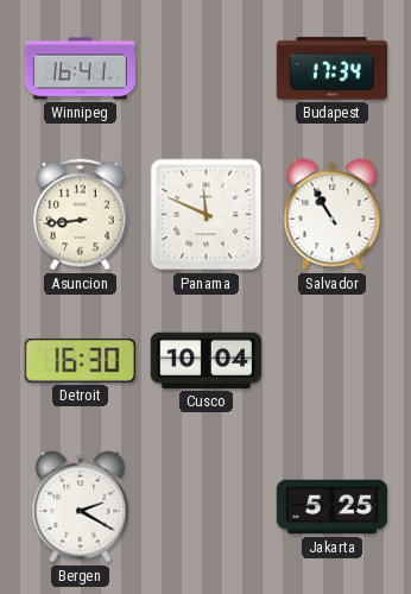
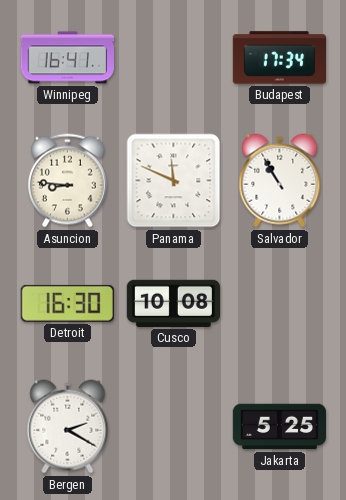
Asuncion: 8:44 -> 8:46 (68, 181)
Cusco: 10:04 -> 10:08 (173, 303)
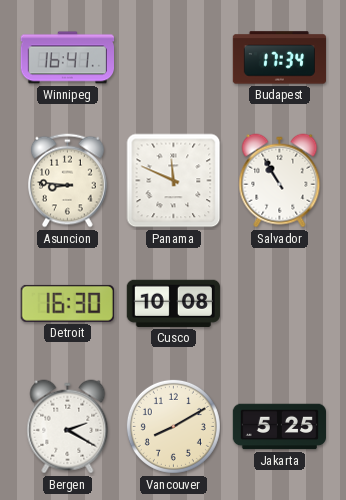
Vancouver: none -> 8:10 (173, 426)
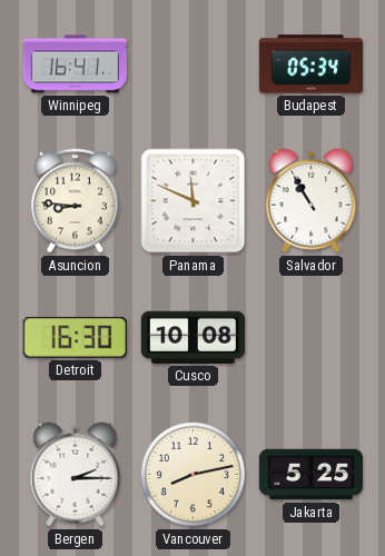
Budapest: 17:34 -> 05:34 (310, 64)
Bergen: 2:20 -> 2:15 (76, 475)
Vancouver: 8:10 -> 8:13 (192, 474)
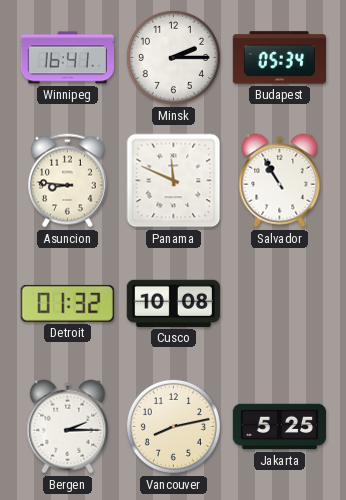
Minsk: none -> 2:15 (173, 57)
Detroit: 16:30 -> 01:32 (67, 303)
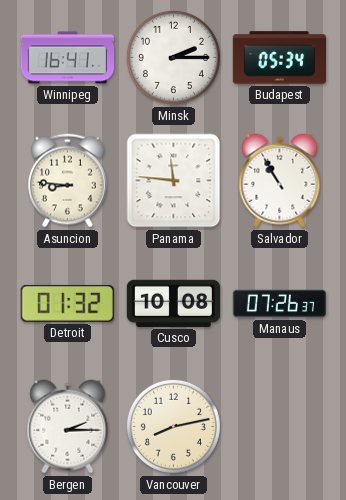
Panama: 11:49 -> 11:46 (174, 181)
Manaus: none -> 07:26 (279, 304)
Jakarta: 5:25 -> none (279, 427)
